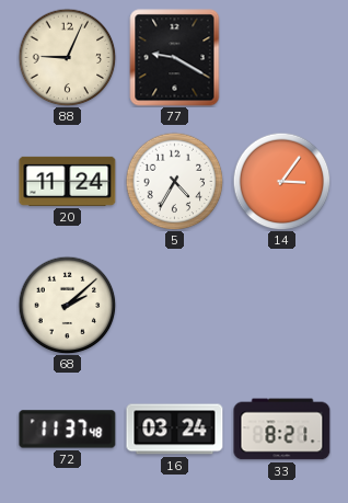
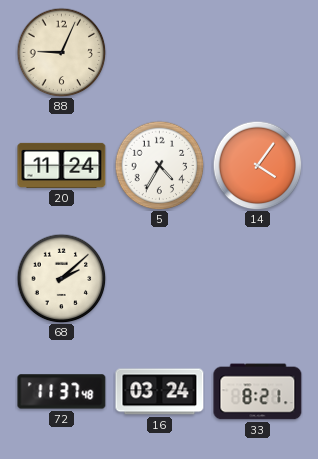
77: 9:20 -> none (175, 58)
14: 3:06 -> 4:06 (257, 165)
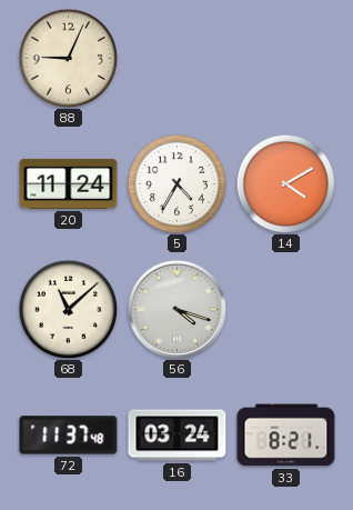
14: 4:06 -> 4:10 (285, 183)
68: 2:08 -> 11:08 (68, 309)
56: none -> 4:18 (176, 309)
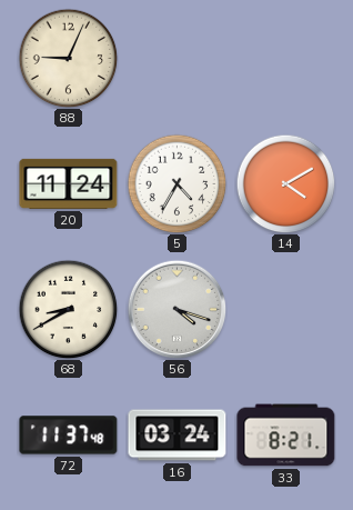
68: 11:08 -> 8:40 (68, 309)
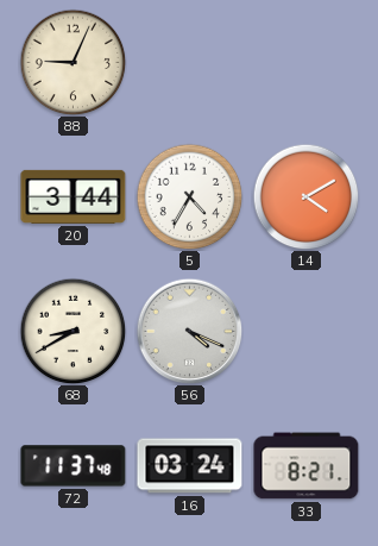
20: 11:24 -> 3:44 (74, 196)
56: 4:18 -> 4:19 (189, 331)
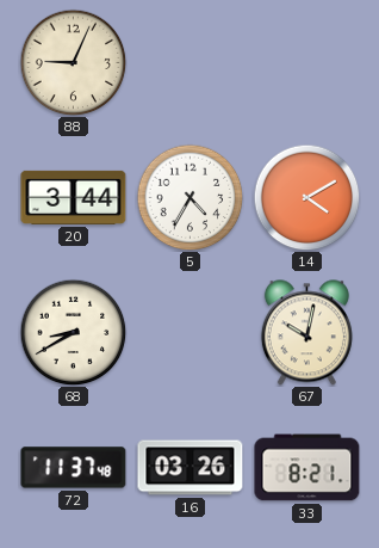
56: 4:19 -> none (189, 331)
67: none -> 10:02 (306, 333)
16: 03:24 -> 03:26 (191, 468)
